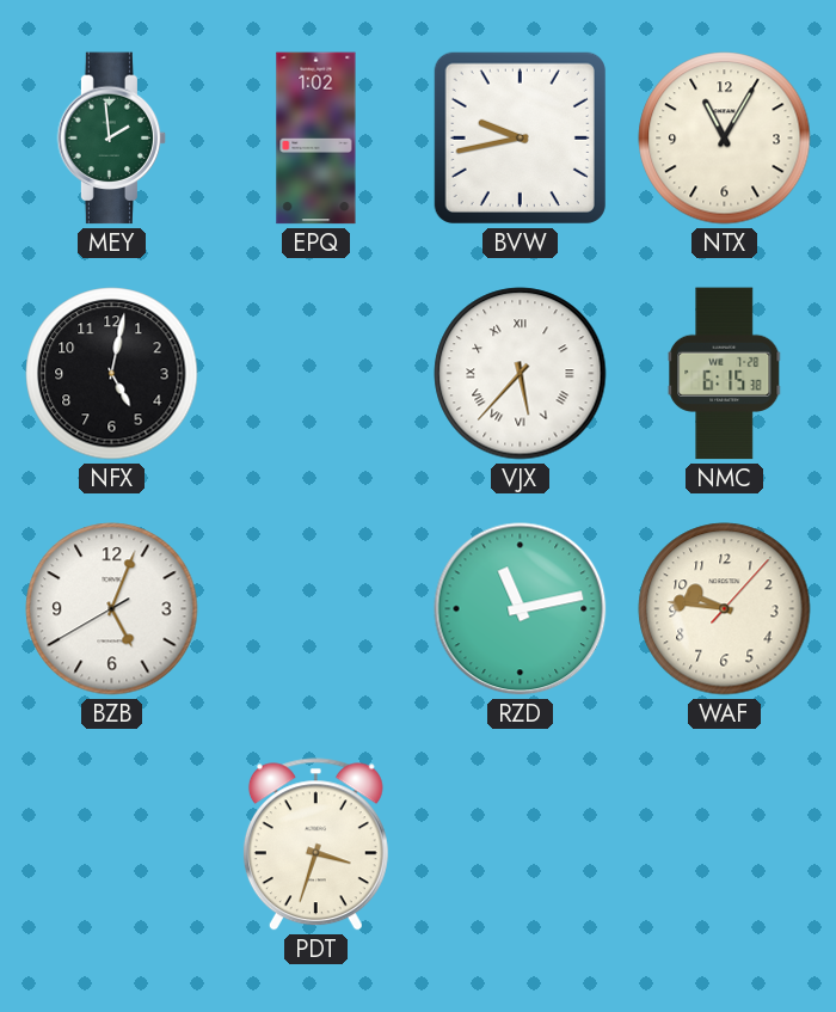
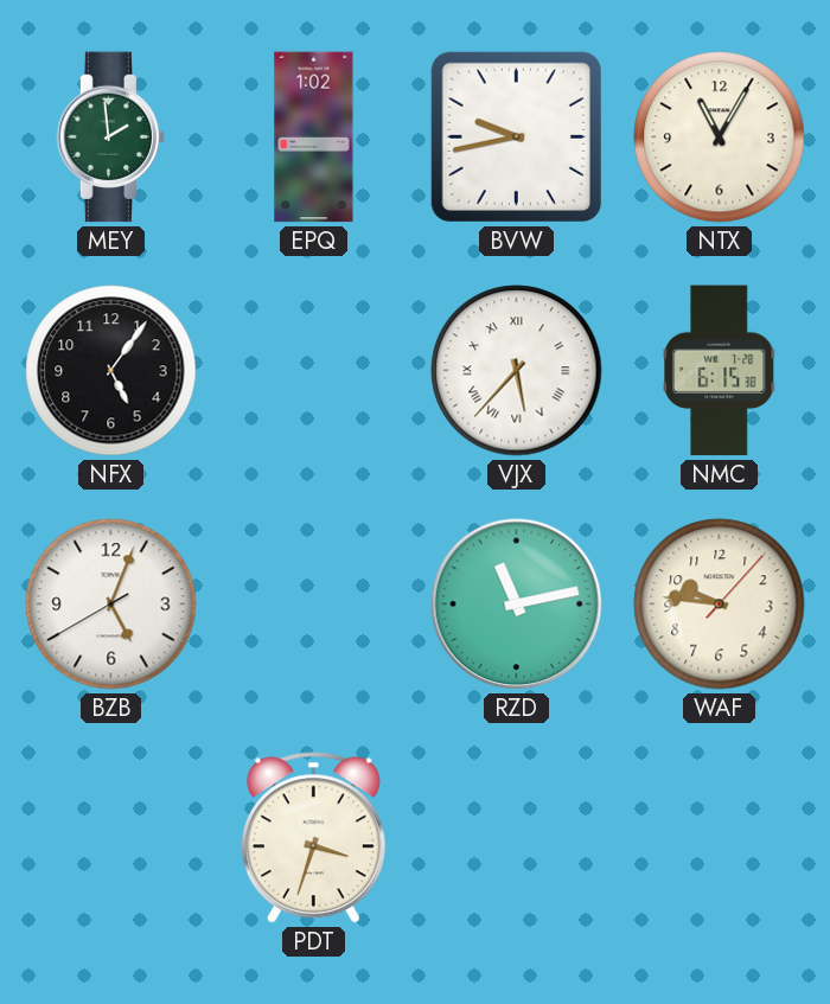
NFX: 5:02 -> 5:06 (111, 371)
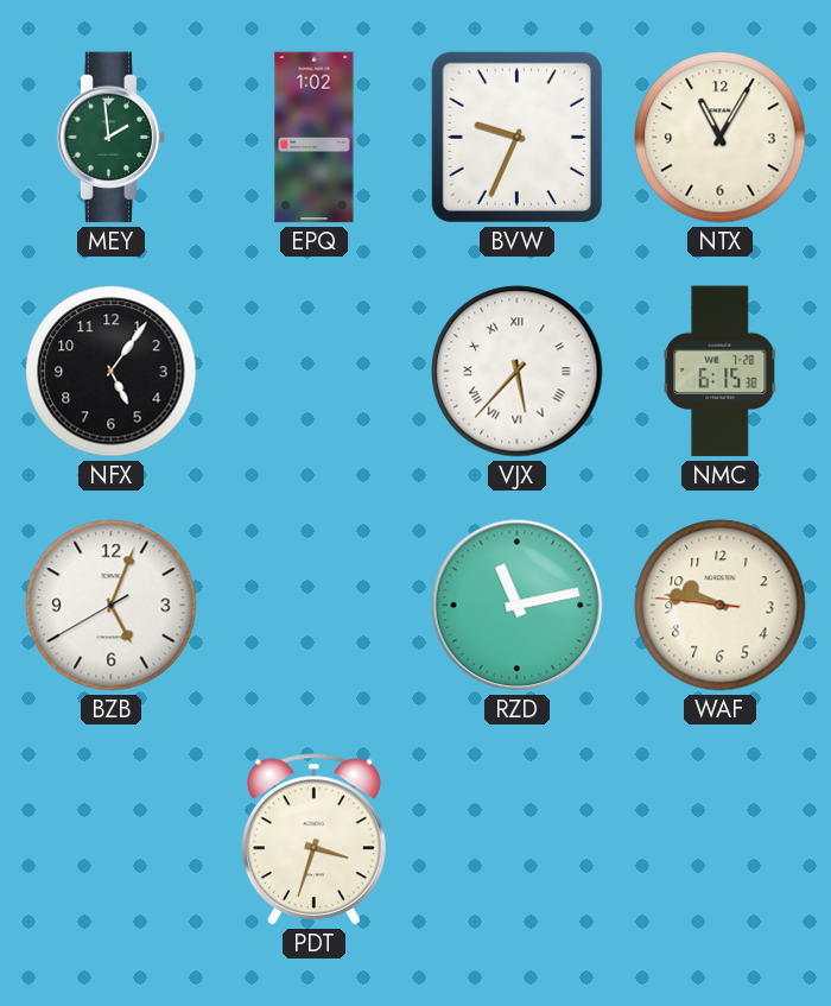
BVW: 9:43 -> 9:34 (516, 137)
WAF: 9:46:07 -> 9:46:46 (721, 606)
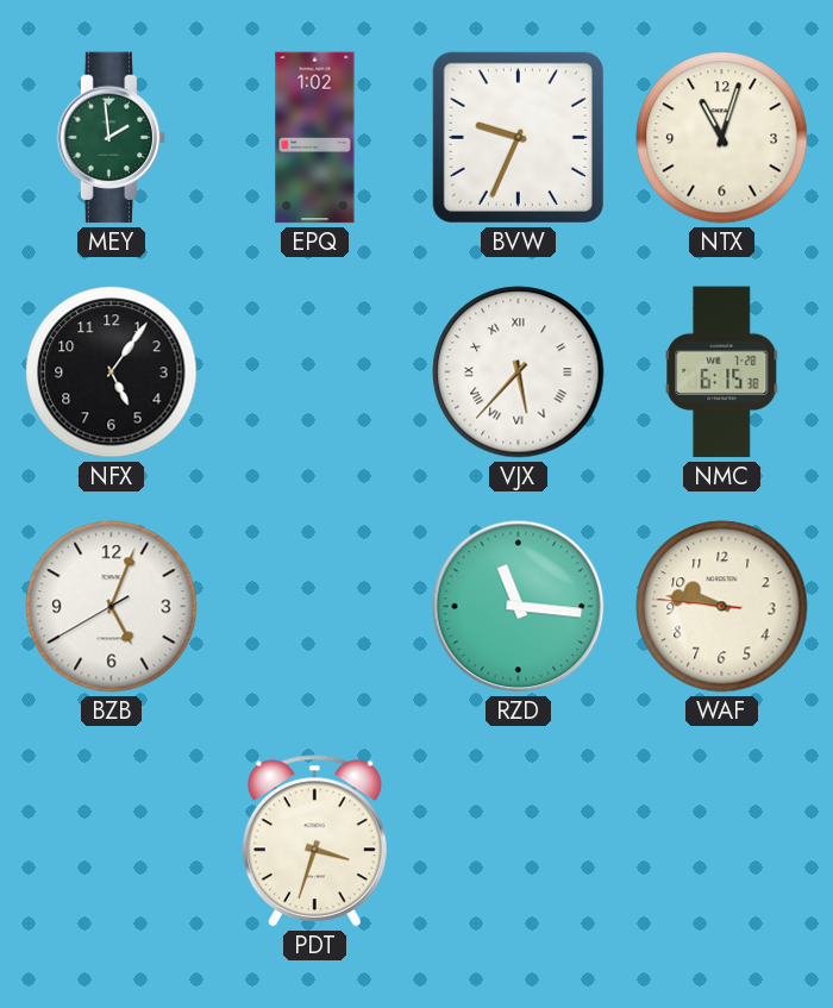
NTX: 11:05 -> 11:03 (722, 138)
RZD: 11:13 -> 11:16 (519, 607)
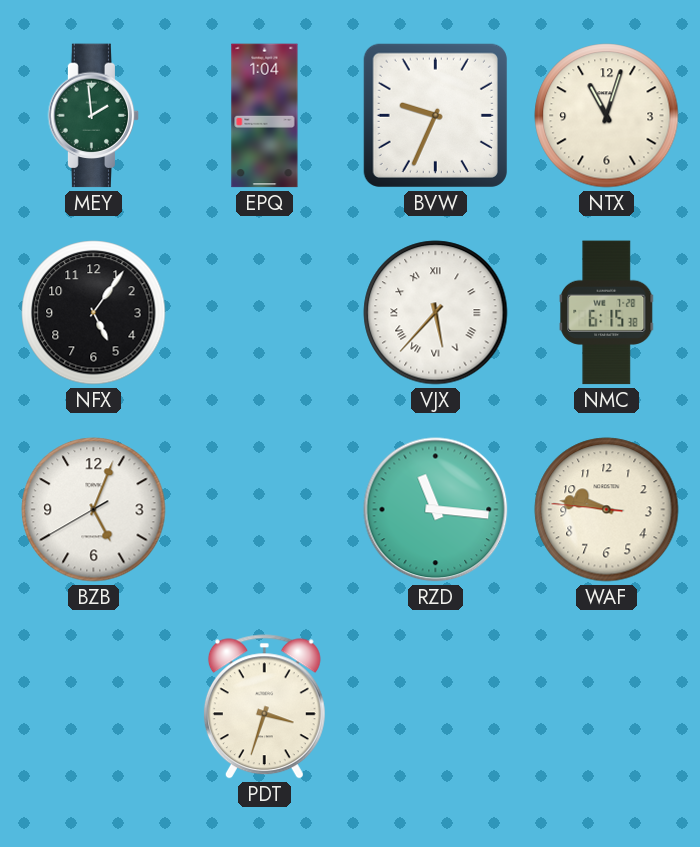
EPQ: 1:02 -> 1:04 (265, 116)
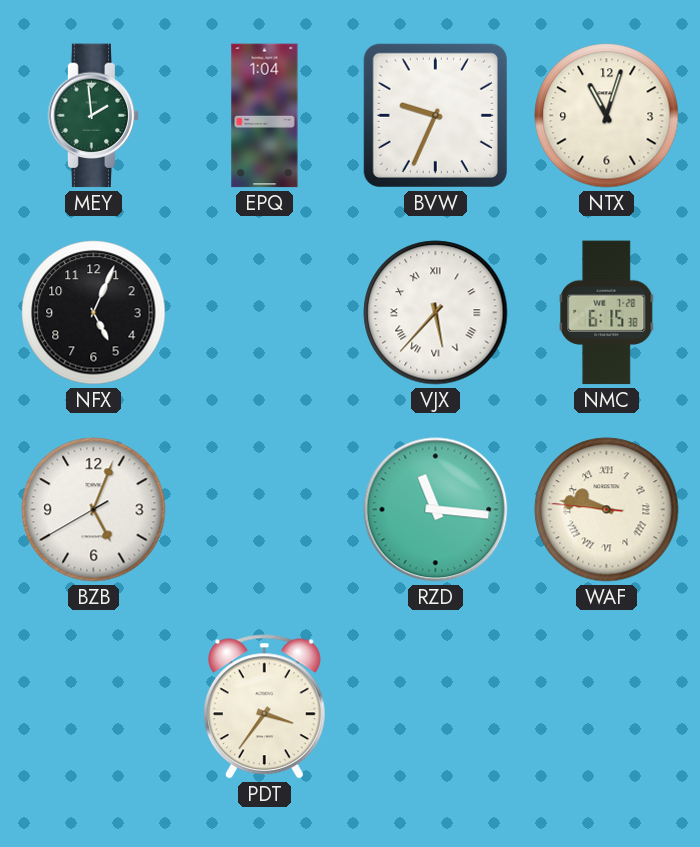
NFX: 5:06 -> 5:04 (94, 313)
WAF numerals: Arabic -> Roman (607, 510)
PDT: 3:33 -> 3:36 (264, 707)
